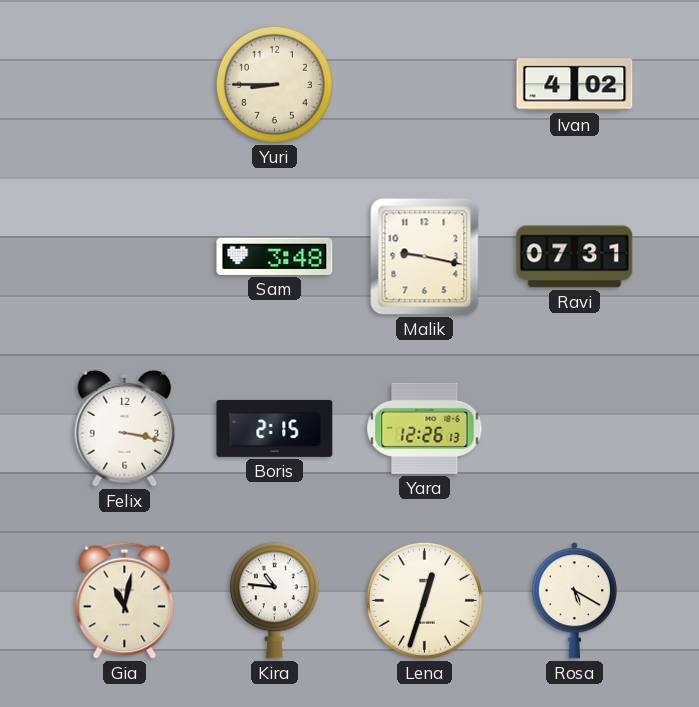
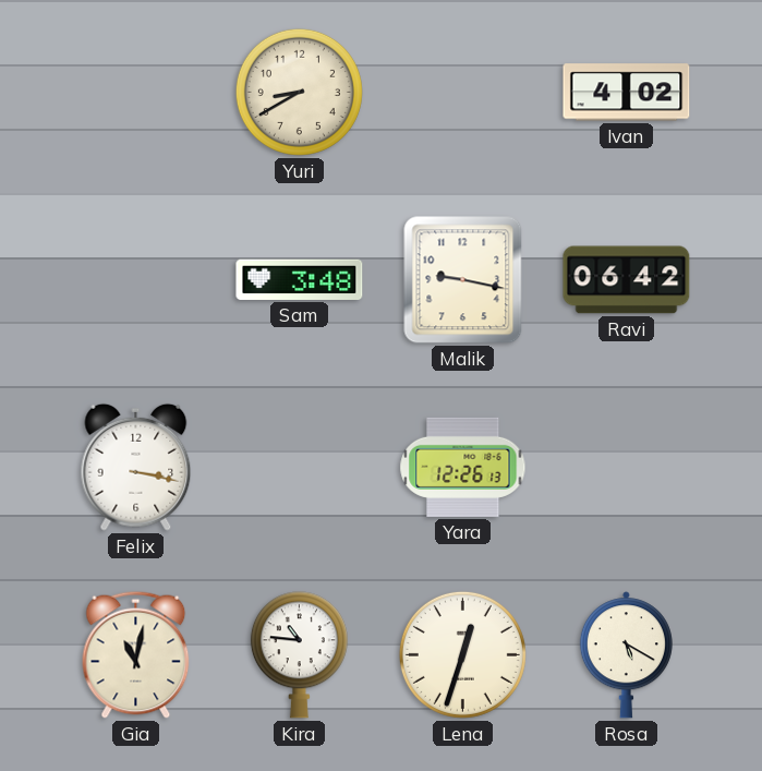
Yuri: 8:45 -> 8:40 (299, 92)
Ravi: 07:31 -> 06:42 (627, 280)
Boris: 2:15 -> none (275, 428)
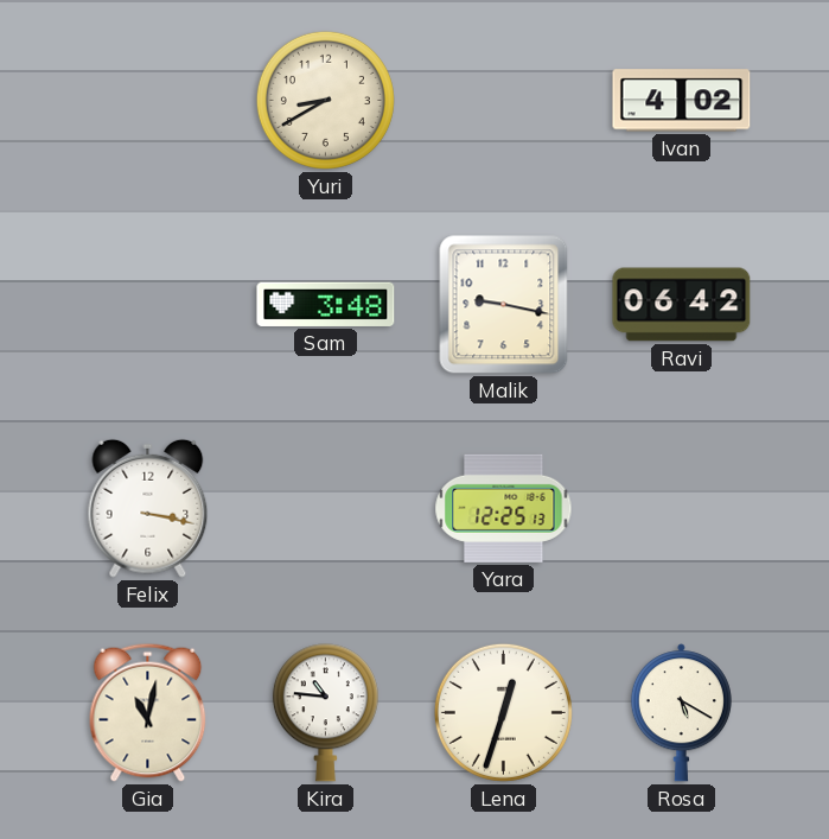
Yara: 12:26 -> 12:25 (504, 508)
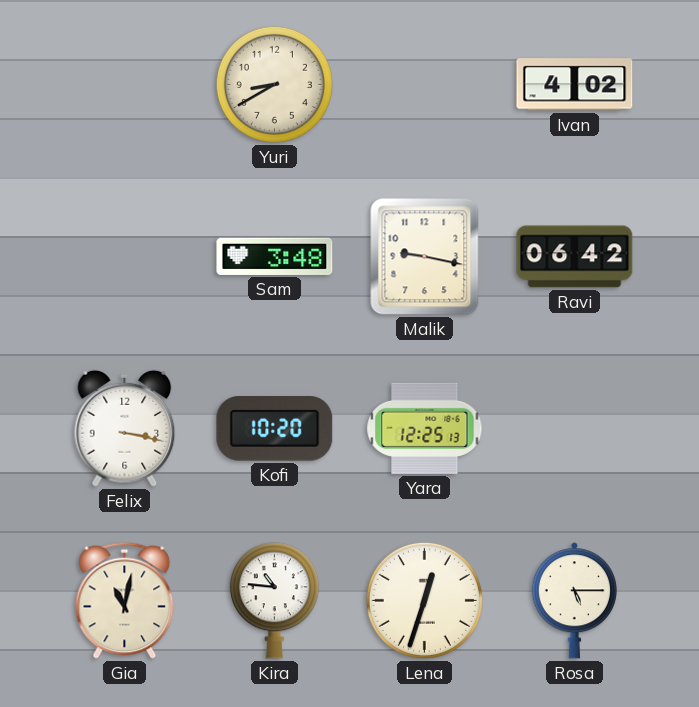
Kofi: none -> 10:20 (275, 429)
Rosa: 5:20 -> 5:15 (574, 601)
